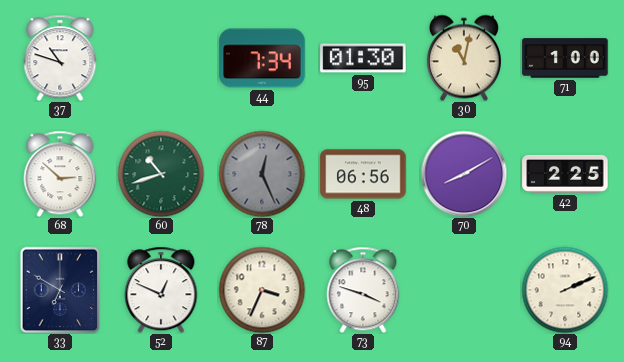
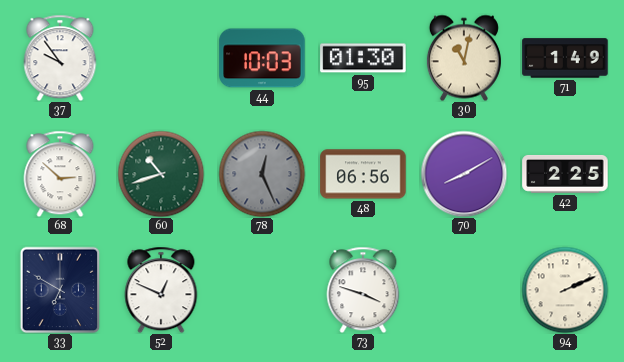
37: 10:48 -> 9:54 (60, 58)
44: 7:34 -> 10:03 (262, 58)
71: 1:00 -> 1:49 (565, 58)
87: 3:34 -> none (262, 290)
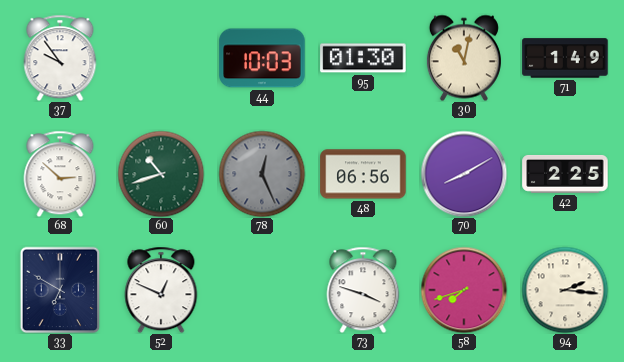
58: none -> 7:42 (464, 290)
94: 2:11 -> 2:16 (565, 290)
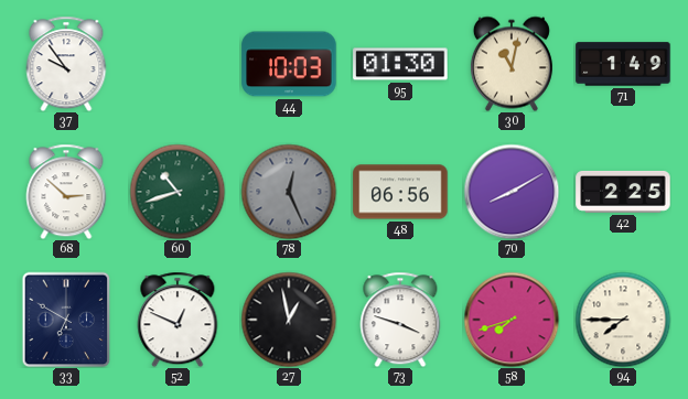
27: none -> 12:58 (289, 320)
94: 2:16 -> 7:45 (623, 320)
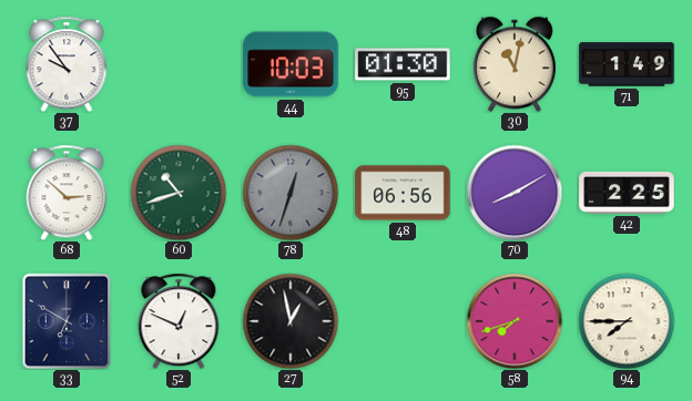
78: 12:26 -> 12:33 (291, 193)
73: 3:48 -> none (400, 320)
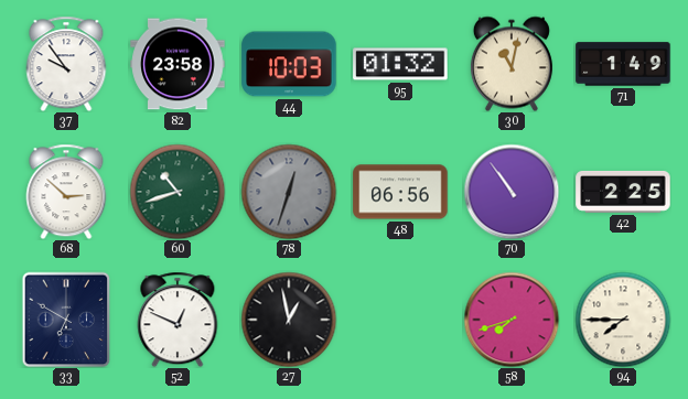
82: none -> 23:58 (178, 64)
95: 01:30 -> 01:32 (400, 64)
70: 8:10 -> 10:54 (512, 192)
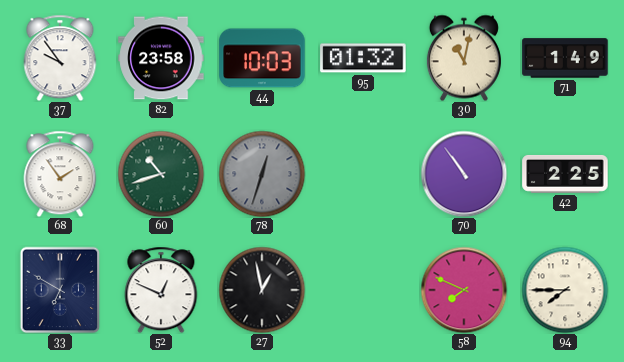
68: 2:52 -> 1:54 (60, 174)
48: 06:56 -> none (400, 192)
58: 7:42 -> 7:49 (464, 290)
